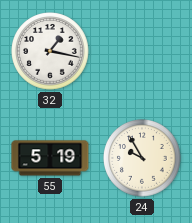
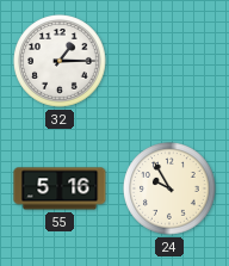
32: 1:17 -> 1:15 (60, 61)
55: 5:19 -> 5:16 (60, 188)
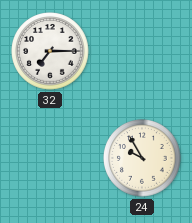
32: 1:15 -> 7:15 (50, 51)
55: 5:16 -> none (60, 188)
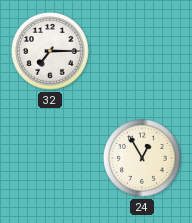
24: 9:55 -> 12:55 (142, 158)
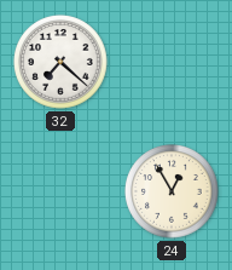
32: 7:15 -> 7:22 (60, 62)
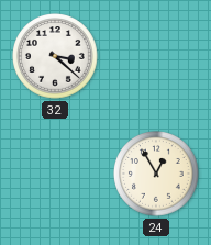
32: 7:22 -> 3:22 (55, 56)
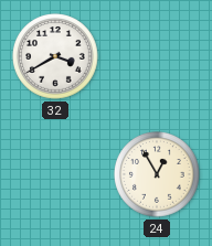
32: 3:22 -> 3:40 (55, 56)
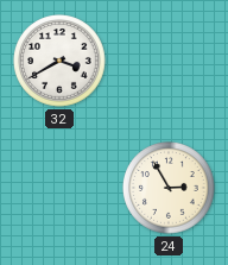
24: 12:55 -> 2:55 (169, 188)
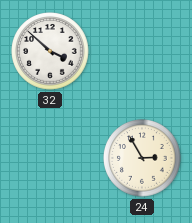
32: 3:40 -> 3:52 (50, 51)
